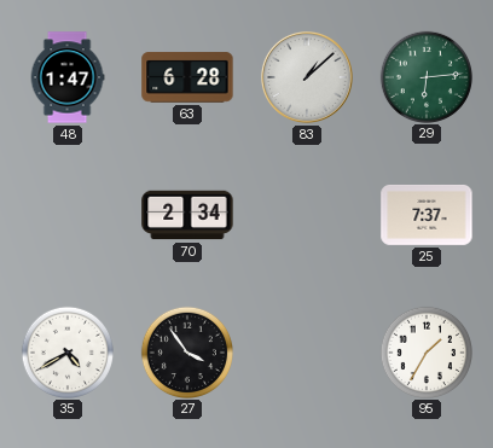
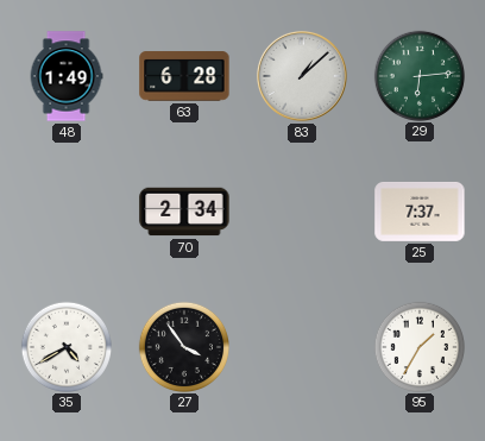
48: 1:47 -> 1:49 (67, 76)
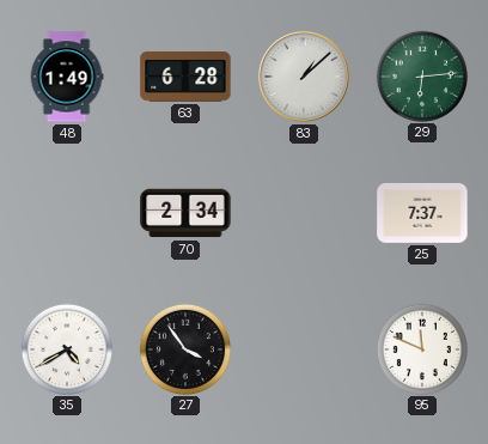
95: 1:35 -> 11:49 (421, 348)
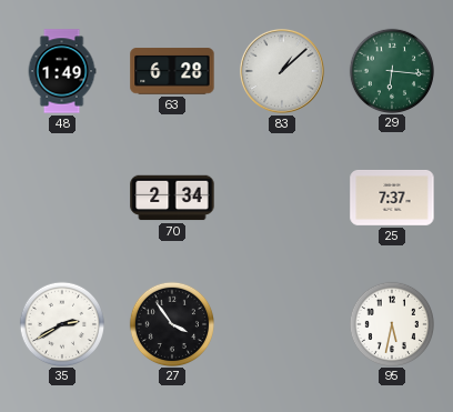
29: 6:14 -> 6:16 (391, 70)
35: 4:40 -> 2:40 (61, 323)
95: 11:49 -> 5:32 (391, 323)
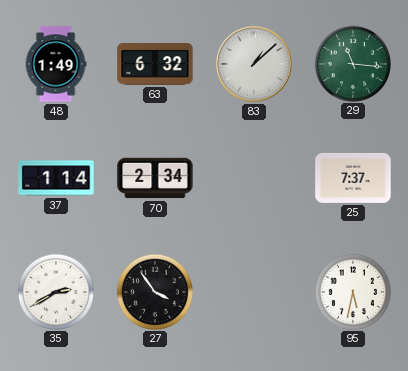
63: 6:28 -> 6:32 (155, 64)
29: 6:16 -> 11:16 (352, 63)
37: none -> 1:14 (56, 178)
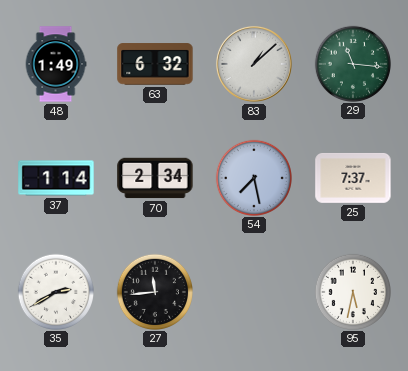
54: none -> 7:28 (253, 177)
27: 3:54 -> 11:44 (154, 291)
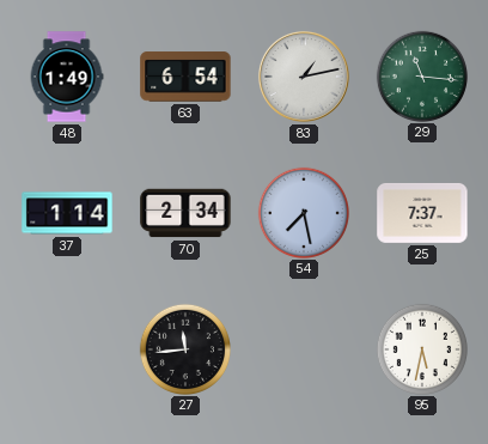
63: 6:32 -> 6:54 (185, 77)
83: 1:08 -> 1:13 (304, 77)
35: 2:40 -> none (55, 291)
